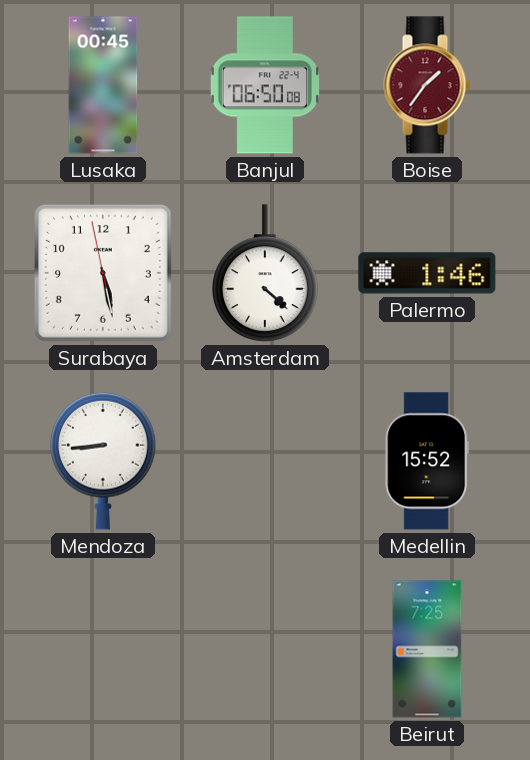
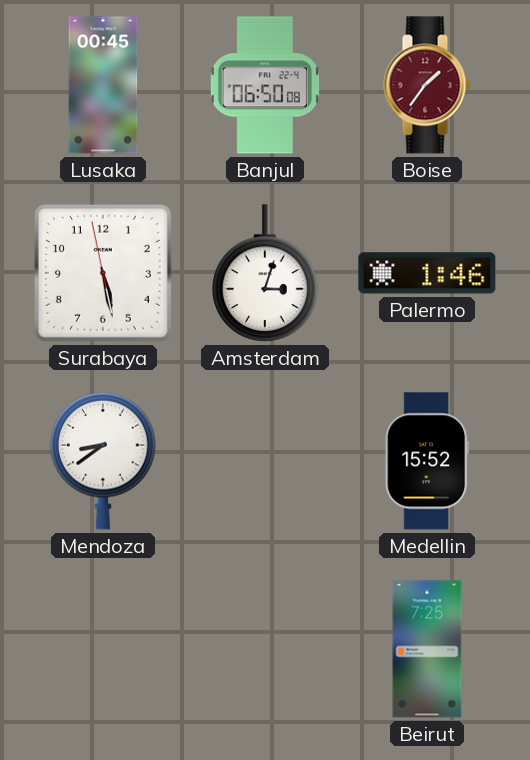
Amsterdam: 4:22 -> 3:03 (266, 273)
Mendoza: 8:44 -> 8:39 (104, 461)
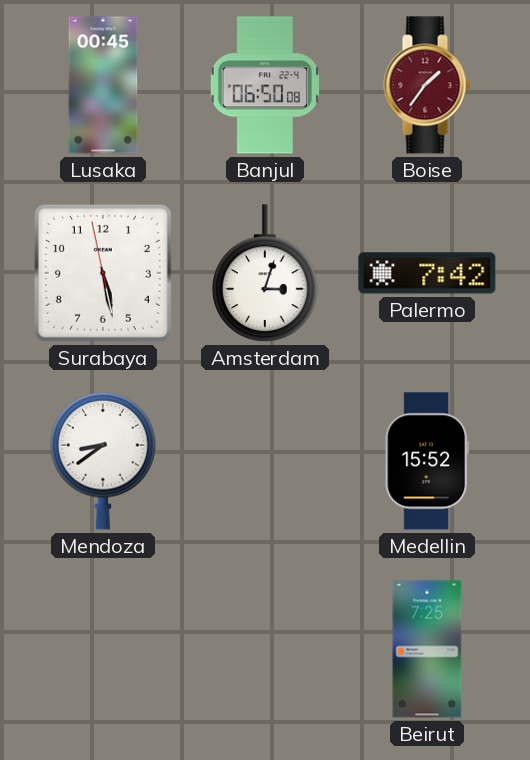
Palermo: 1:46 -> 7:42 (427, 273)
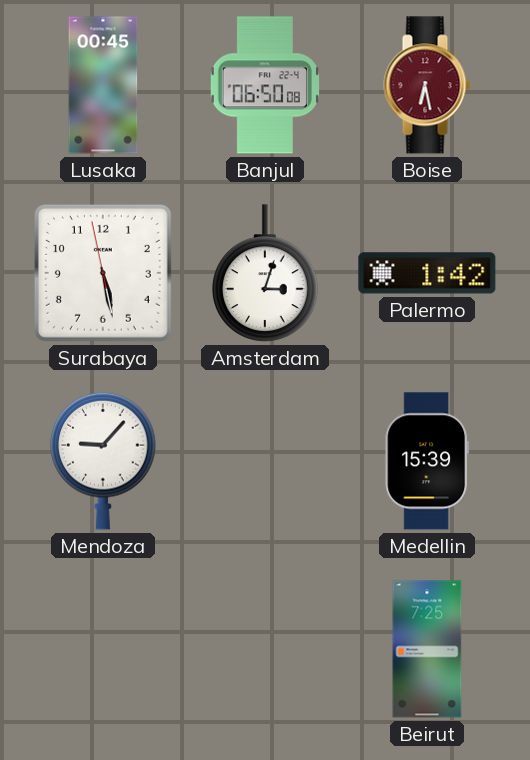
Boise: 1:36 -> 6:28 (427, 85)
Palermo: 7:42 -> 1:42 (427, 273)
Mendoza: 8:39 -> 9:07 (104, 461)
Medellin: 15:52 -> 15:39 (426, 461)
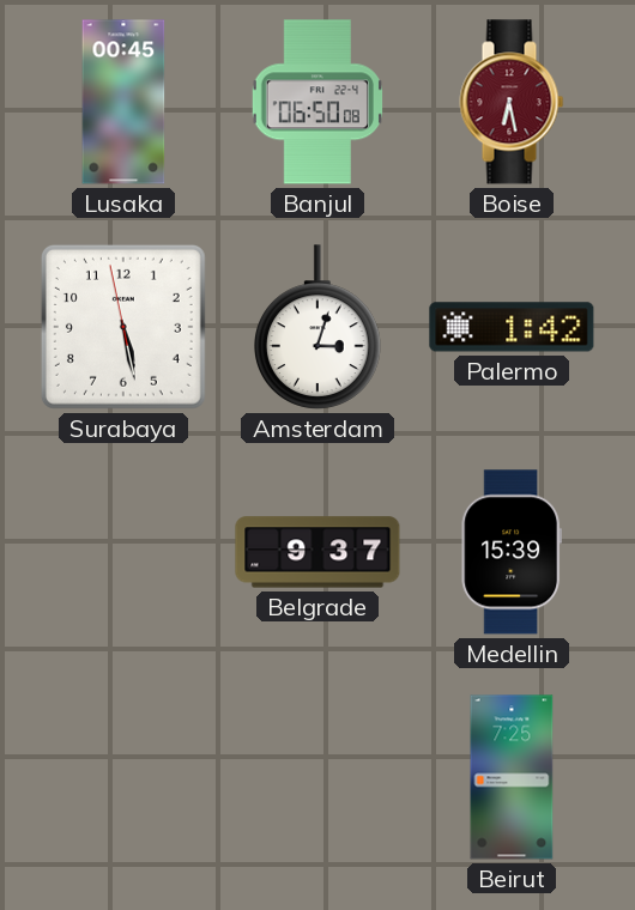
Mendoza: 9:07 -> none (104, 461)
Belgrade: none -> 9:37 (317, 552)
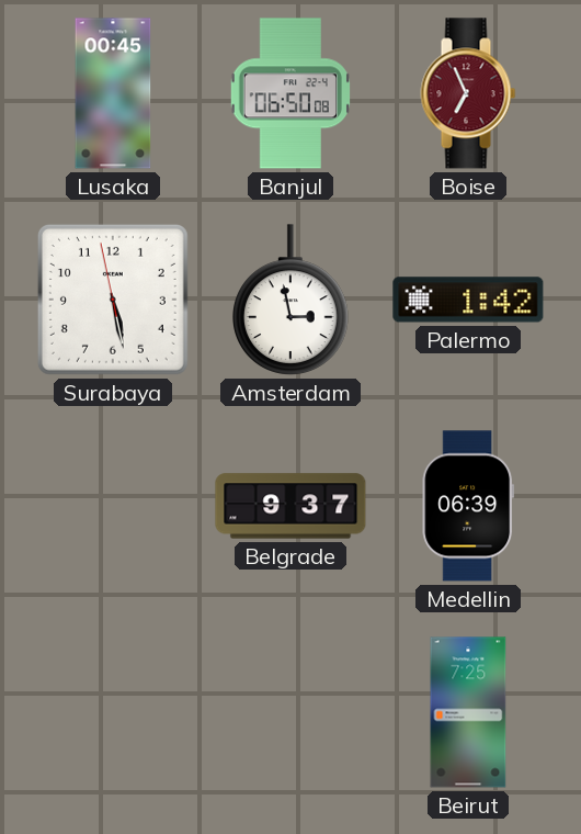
Boise: 6:28 -> 6:56 (468, 93)
Amsterdam: 3:03 -> 2:58 (292, 300)
Medellin: 15:39 -> 06:39 (467, 506)
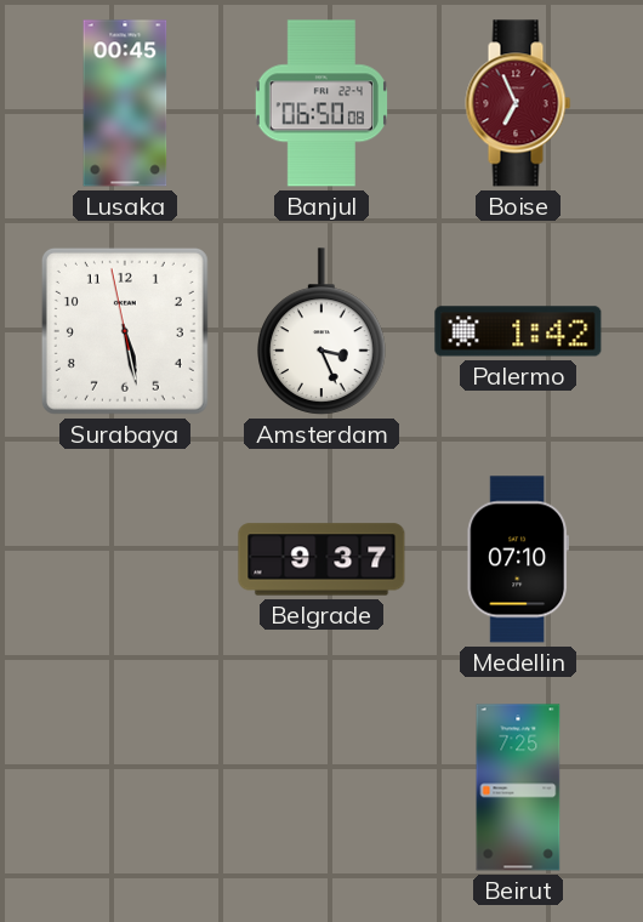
Amsterdam: 2:58 -> 3:26 (323, 331)
Medellin: 06:39 -> 07:10 (517, 559)
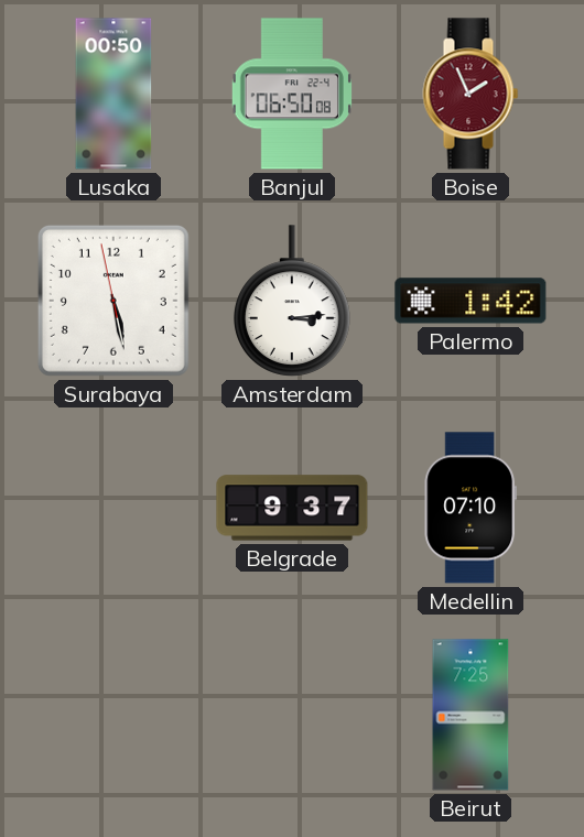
Lusaka: 00:45 -> 00:50 (113, 94)
Boise: 6:56 -> 1:56 (471, 94)
Amsterdam: 3:26 -> 3:14 (293, 301)
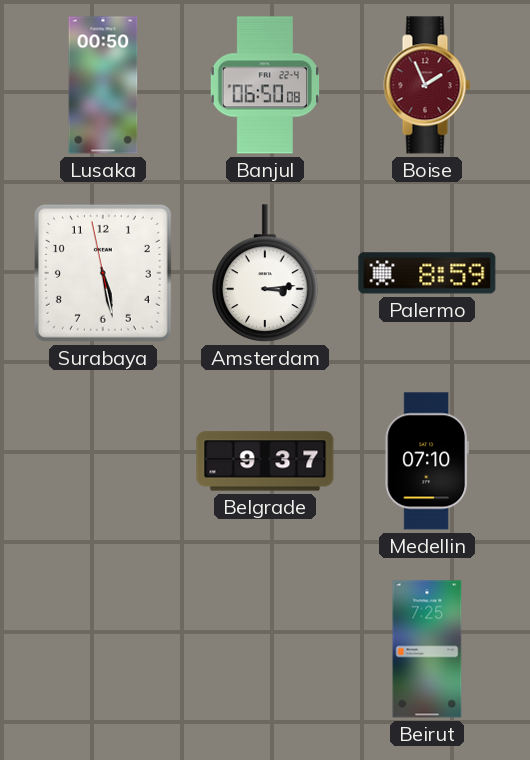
Palermo: 1:42 -> 8:59 (427, 273)
